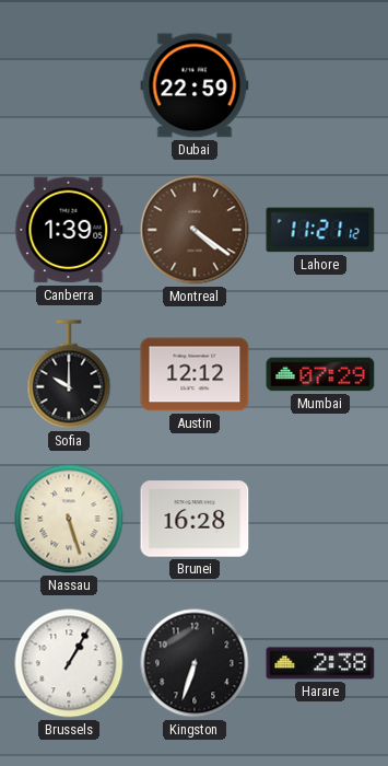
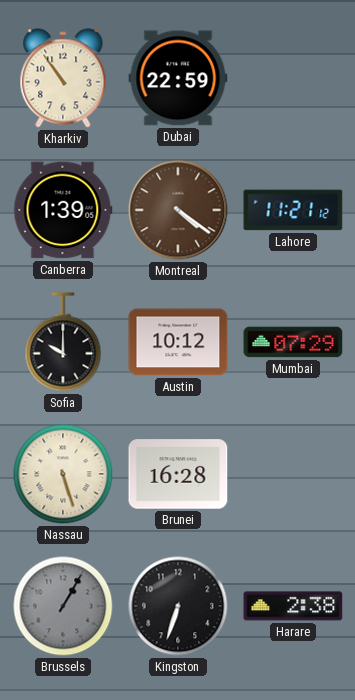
Kharkiv: none -> 10:54 (63, 78)
Austin: 12:12 -> 10:12 (178, 342)
Brussels dial: white -> grey (63, 606)
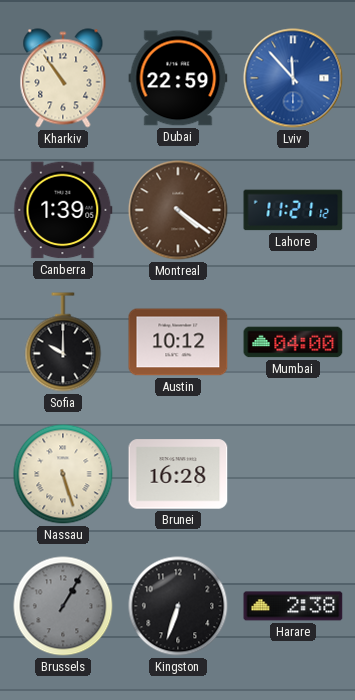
Lviv: none -> 11:53 (293, 78)
Mumbai: 07:29 -> 04:00 (293, 342)
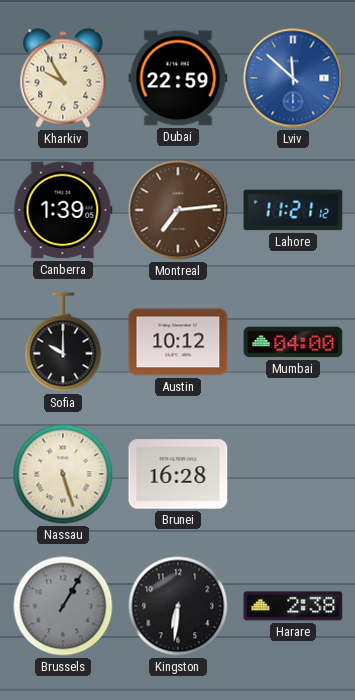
Kharkiv: 10:54 -> 9:55 (63, 78)
Lviv: 11:53 -> 11:52 (293, 78)
Montreal: 4:21 -> 7:14 (178, 210)
Kingston: 6:33 -> 6:31 (178, 606)
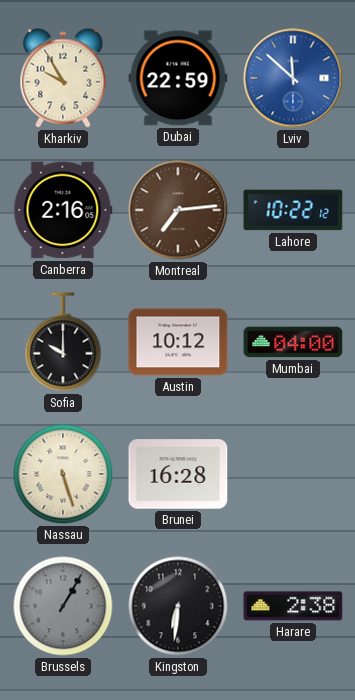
Canberra: 1:39 -> 2:16 (63, 210)
Lahore: 11:21 -> 10:22 (293, 210)
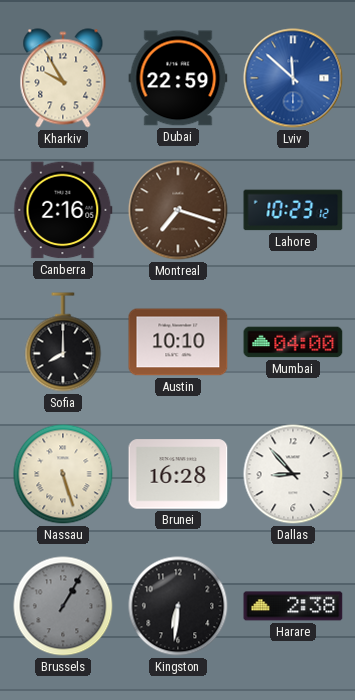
Montreal: 7:14 -> 7:18 (178, 210)
Lahore: 10:22 -> 10:23 (293, 210)
Sofia: 10:00 -> 8:00 (63, 342)
Austin: 10:12 -> 10:10 (178, 342)
Dallas: none -> 8:53 (293, 474)
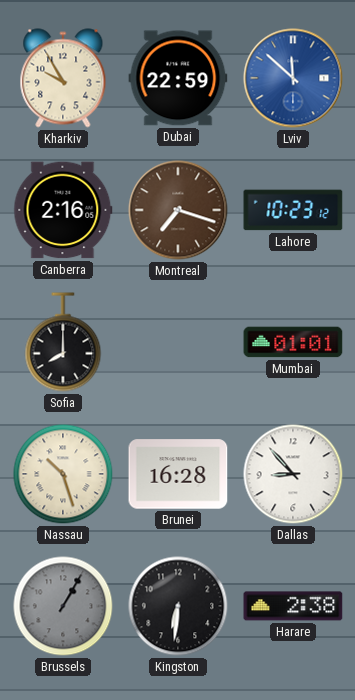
Austin: 10:10 -> none (178, 342)
Mumbai: 04:00 -> 01:01 (293, 342)
Nassau: 5:27 -> 10:27 (63, 474)
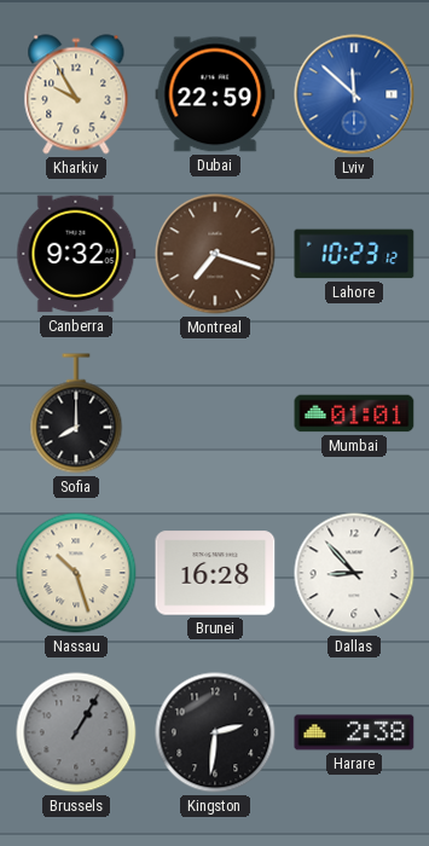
Canberra: 2:16 -> 9:32 (76, 254)
Kingston: 6:31 -> 2:31 (215, 732)
